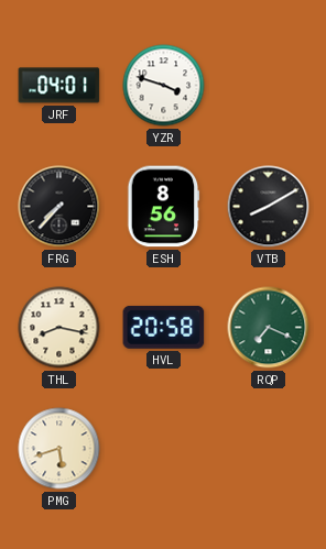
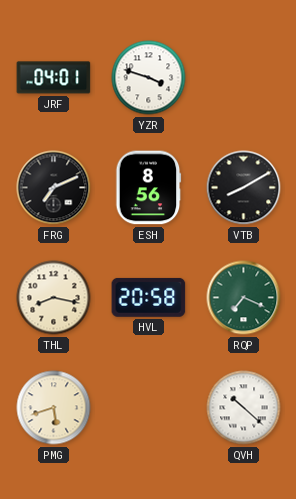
FRG: 7:37 -> 7:11 (54, 188)
QVH: none -> 10:22 (244, 408)
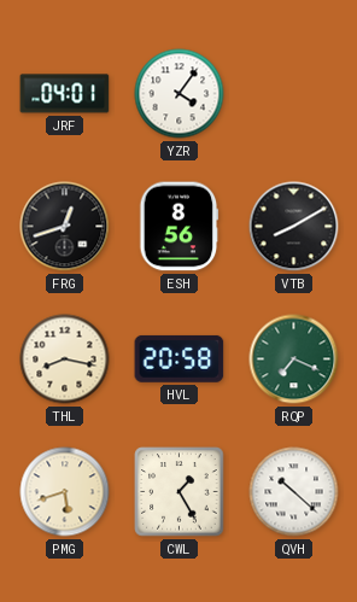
YZR: 3:48 -> 4:06 (180, 94)
FRG: 7:11 -> 12:42 (65, 227)
CWL: none -> 1:25 (180, 492)
